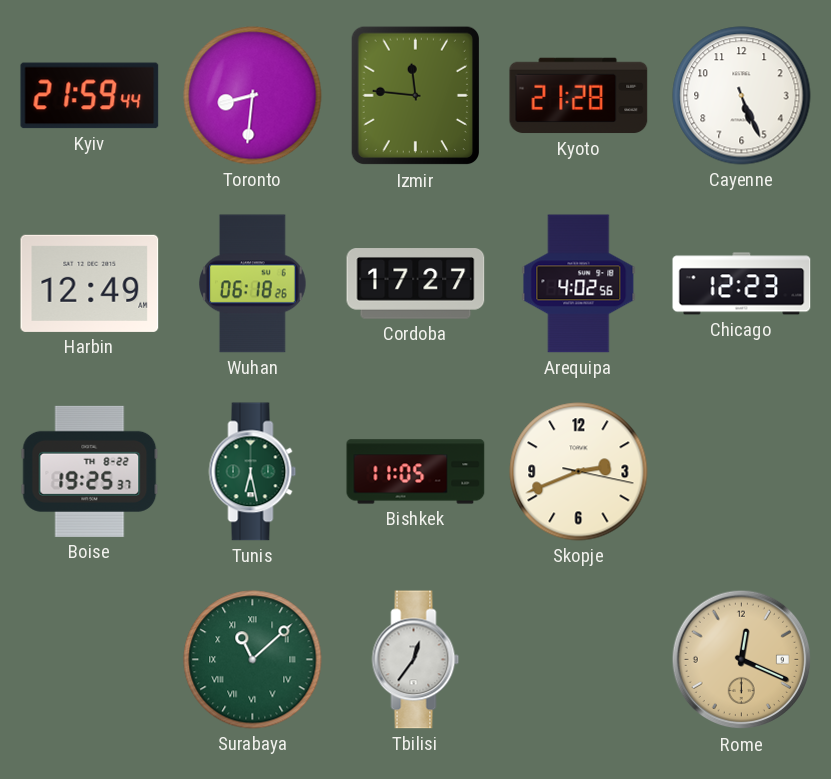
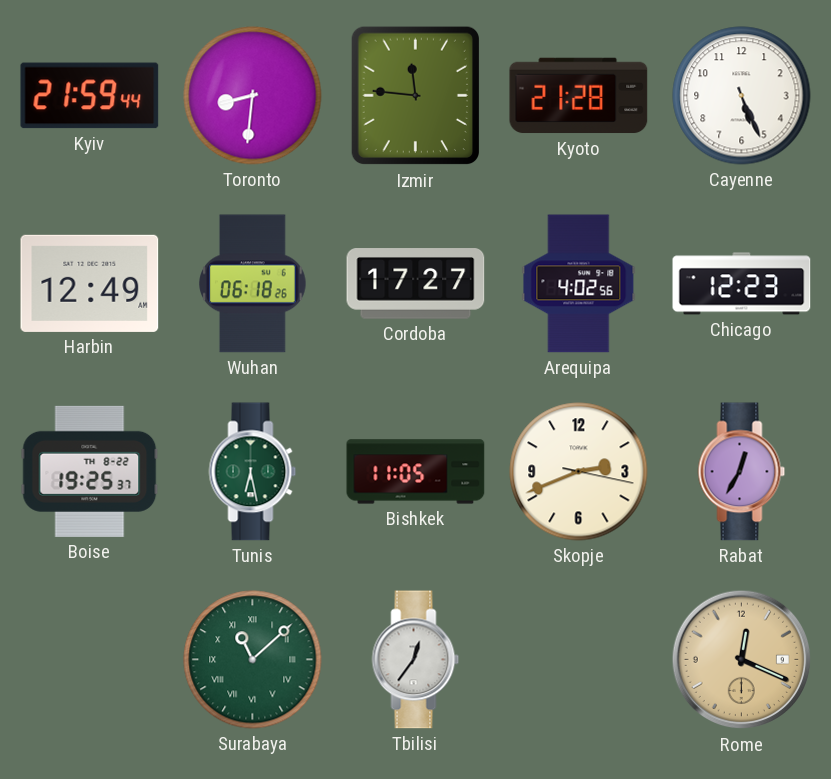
Rabat: none -> 12:35 (742, 472)
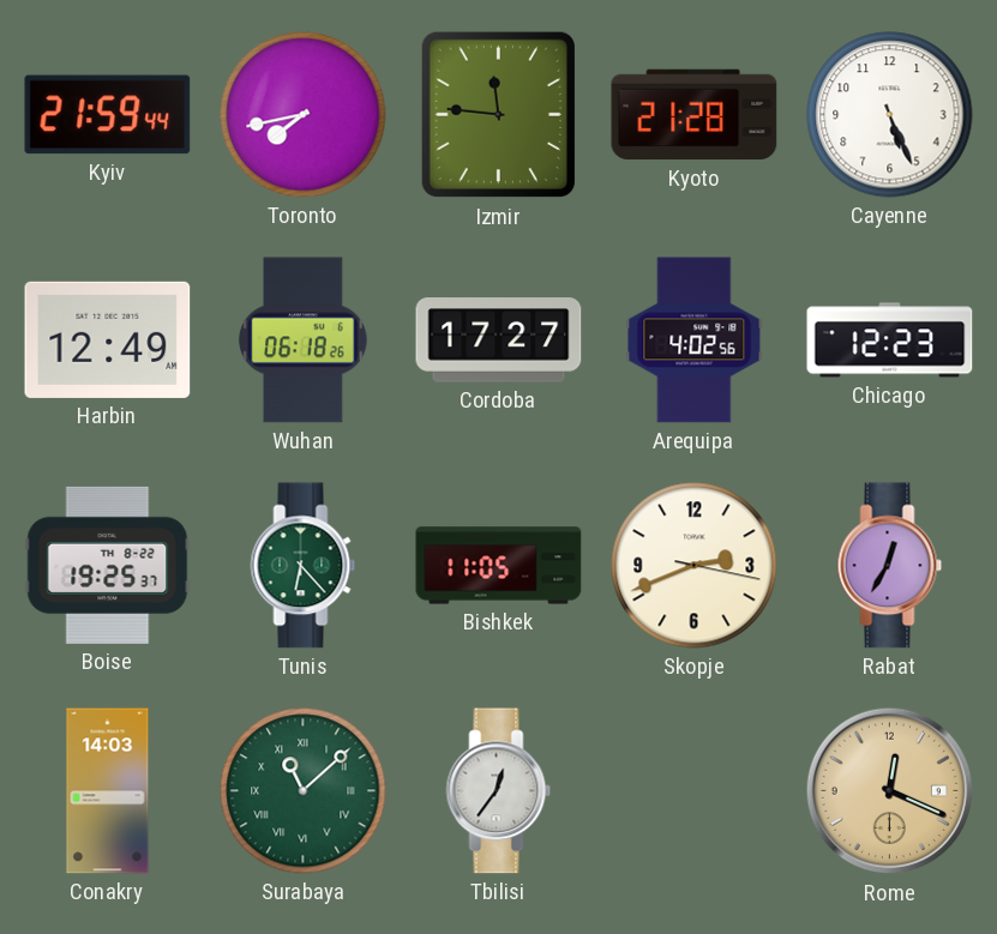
Toronto: 8:31 -> 7:43 (304, 115)
Tunis: 6:28 -> 6:23 (304, 566)
Conakry: none -> 14:03 (108, 791)
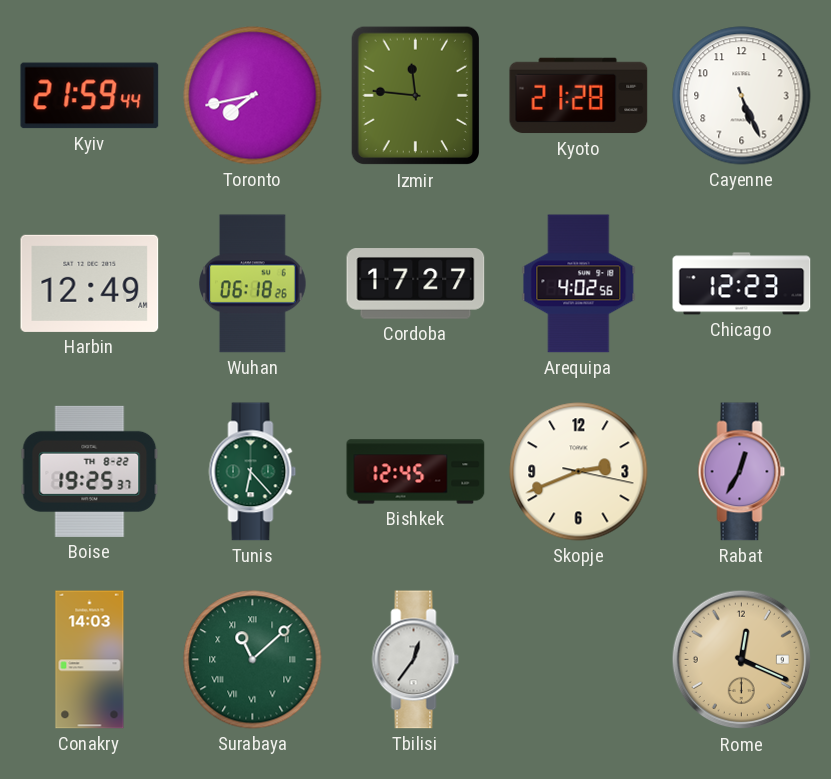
Bishkek: 11:05 -> 12:45 (416, 472)
